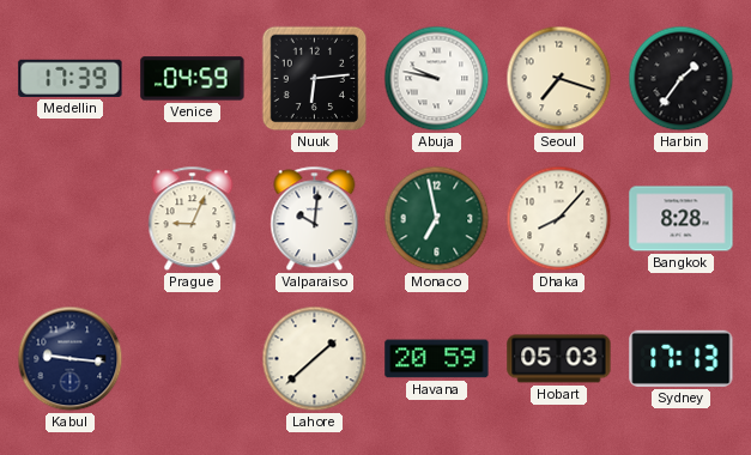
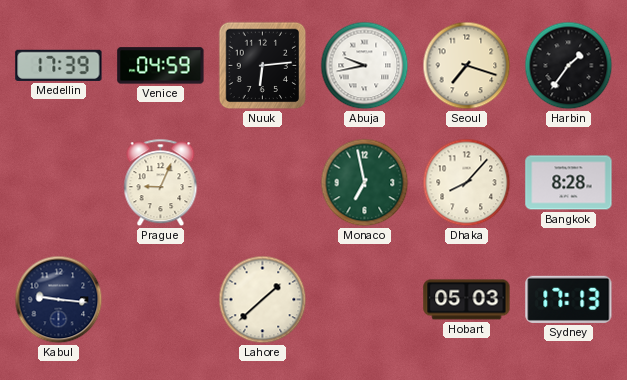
Abuja: 9:47 -> 9:43 (365, 66)
Valparaiso: 10:01 -> none (315, 219)
Havana: 20:59 -> none (437, 359)
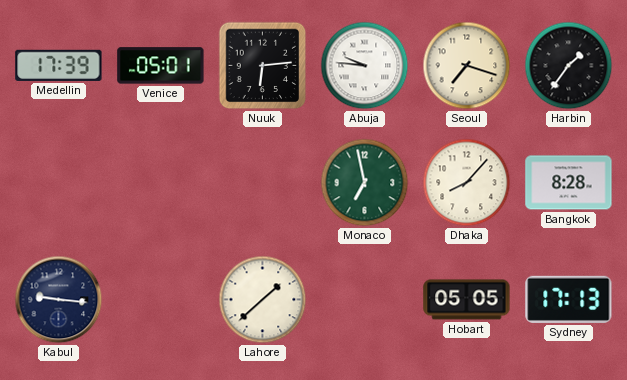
Venice: 04:59 -> 05:01 (161, 66)
Abuja: 9:43 -> 9:46 (365, 66)
Prague: 9:04 -> none (161, 183)
Hobart: 05:03 -> 05:05 (467, 300)
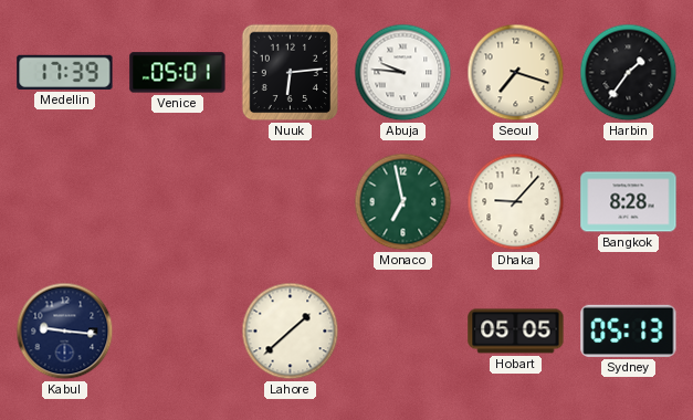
Dhaka: 8:07 -> 9:07 (516, 202)
Sydney: 17:13 -> 05:13 (629, 330)
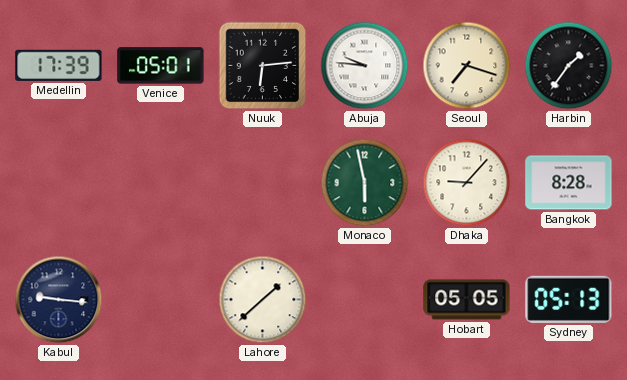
Monaco: 6:58 -> 5:58 (365, 183)
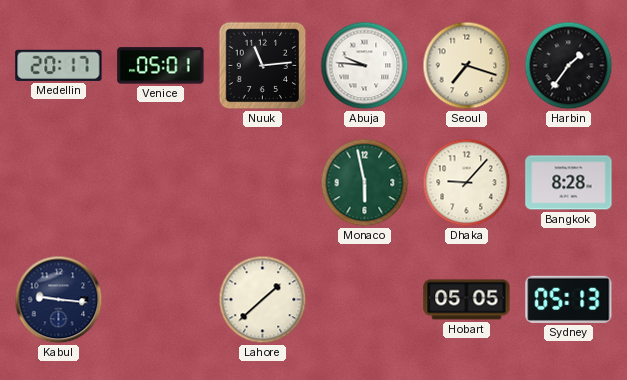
Medellin: 17:39 -> 20:17 (59, 65)
Nuuk: 6:14 -> 11:14 (263, 66)
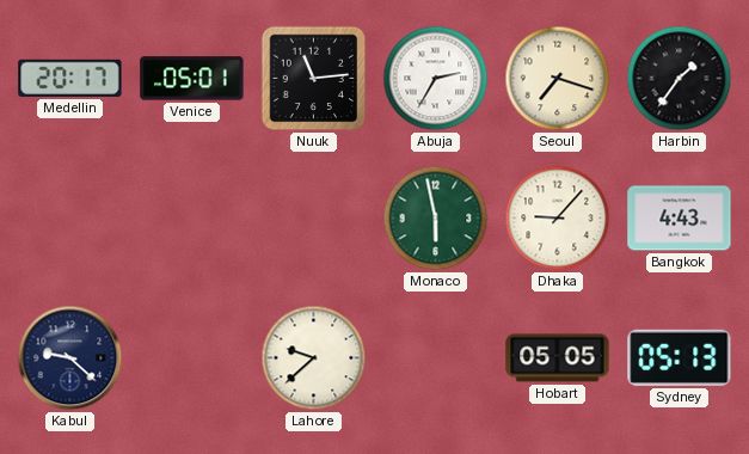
Abuja: 9:46 -> 2:35 (436, 79)
Bangkok: 8:28 -> 4:43 (680, 219)
Kabul: 9:16 -> 9:22 (70, 358)
Lahore: 1:38 -> 9:38 (314, 358)
